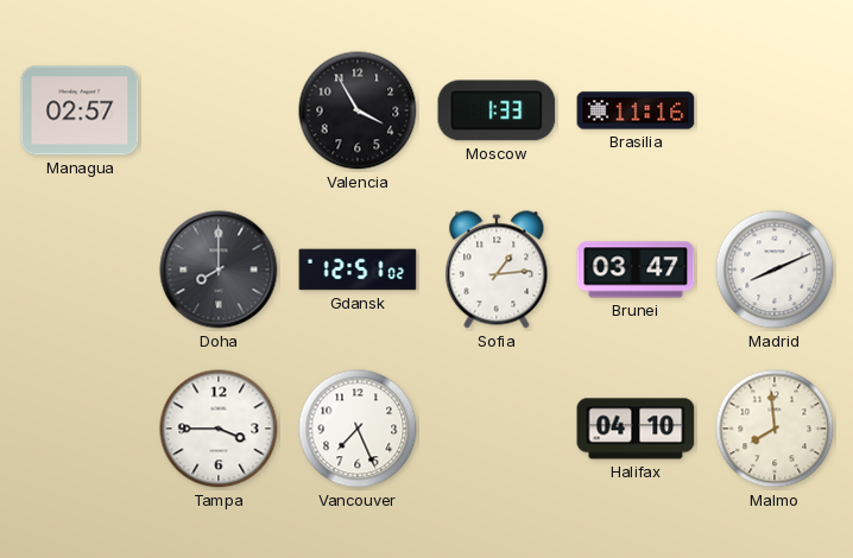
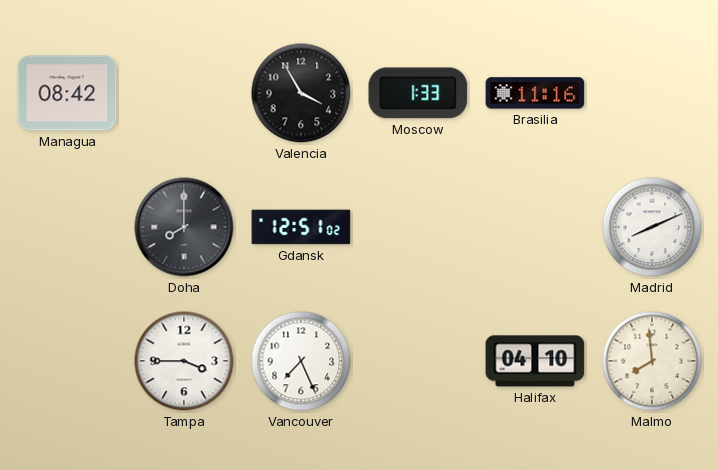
Managua: 02:57 -> 08:42 (67, 93)
Sofia: 1:14 -> none (497, 270)
Brunei: 03:47 -> none (636, 270)
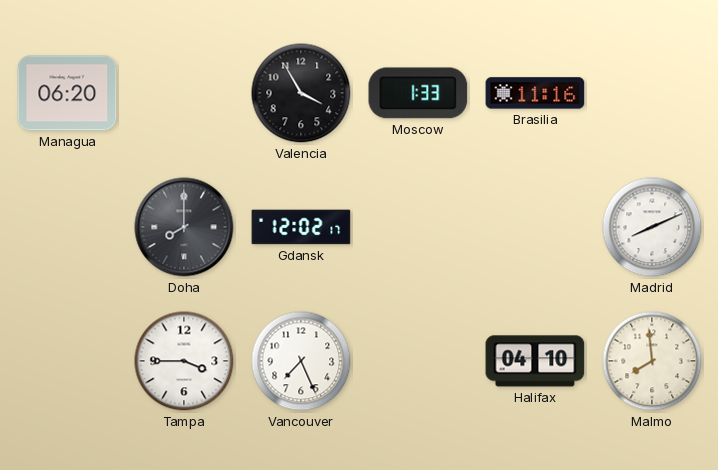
Managua: 08:42 -> 06:20 (67, 93)
Gdansk: 12:51 -> 12:02 (301, 227)
